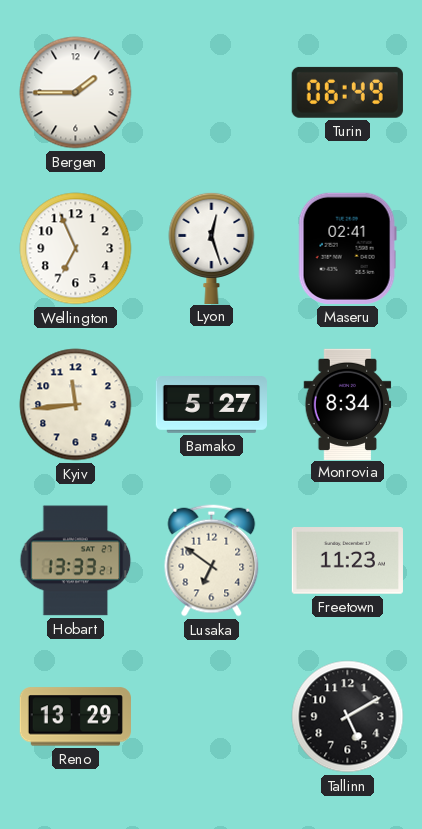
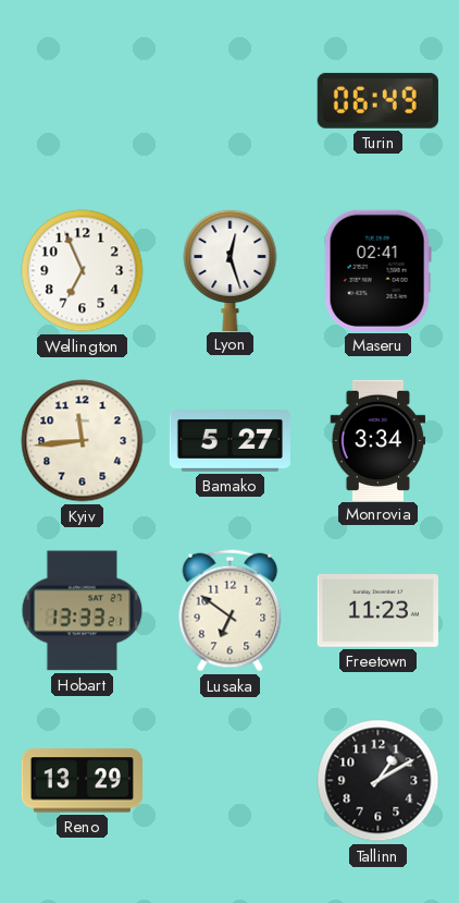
Bergen: 1:45 -> none (76, 93)
Monrovia: 8:34 -> 3:34 (379, 440)
Tallinn: 5:10 -> 1:10 (379, 781)
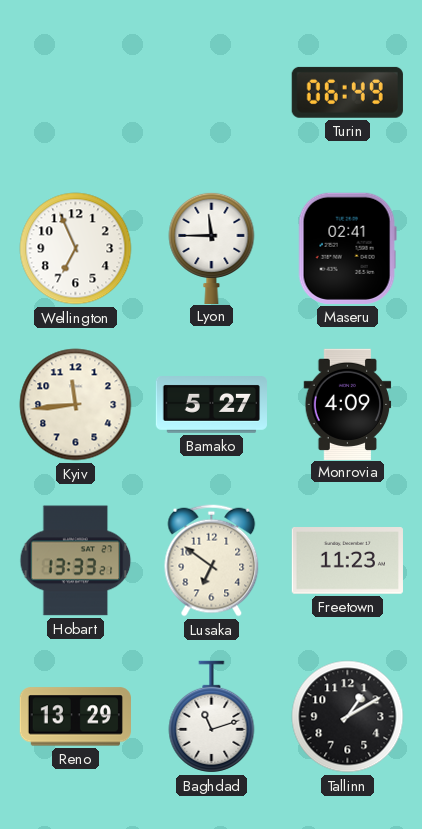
Lyon: 12:27 -> 11:45 (212, 247)
Monrovia: 3:34 -> 4:09 (348, 404)
Baghdad: none -> 11:12 (212, 717)
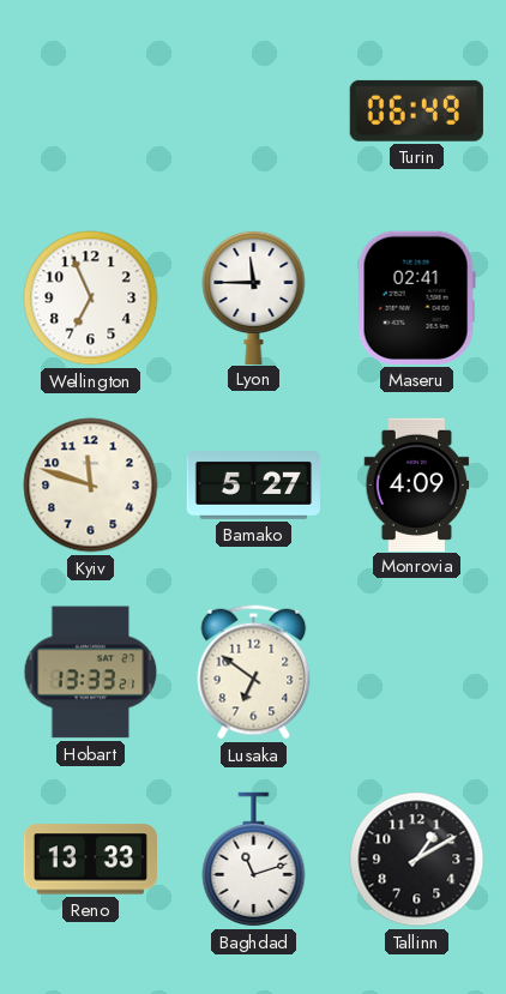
Kyiv: 11:44 -> 11:48 (91, 486)
Freetown: 11:23 -> none (347, 561)
Reno: 13:29 -> 13:33 (90, 860)
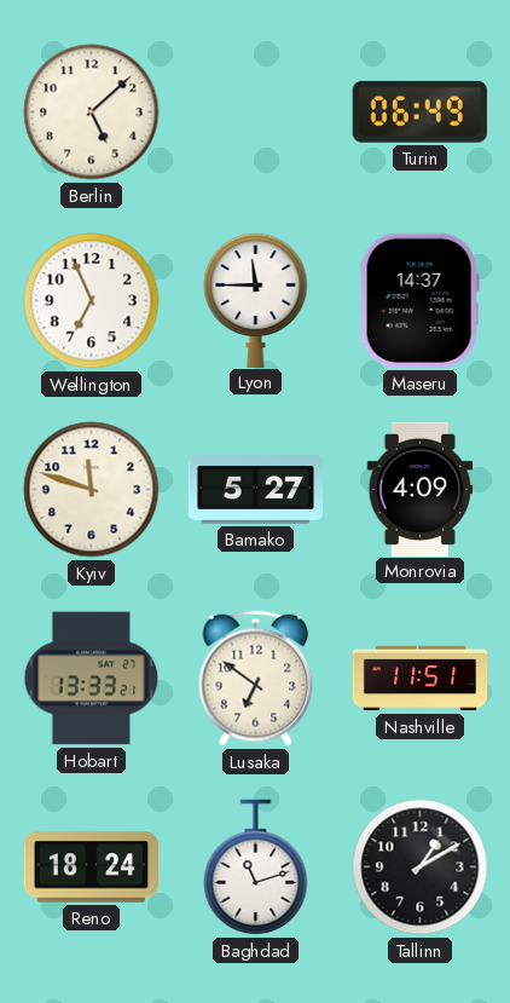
Berlin: none -> 5:08 (92, 113)
Maseru: 02:41 -> 14:37 (419, 300)
Nashville: none -> 11:51 (421, 679)
Reno: 13:33 -> 18:24 (91, 867)
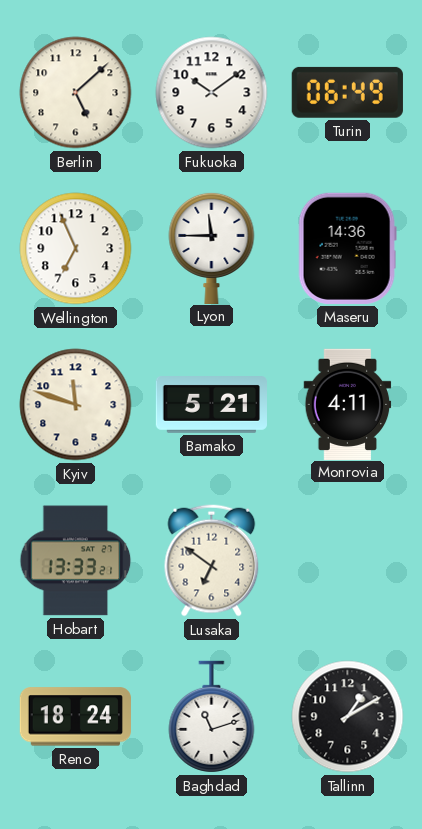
Fukuoka: none -> 10:09 (212, 93)
Maseru: 14:37 -> 14:36 (347, 248)
Bamako: 5:27 -> 5:21 (211, 405)
Monrovia: 4:09 -> 4:11 (348, 404)
Nashville: 11:51 -> none (421, 679)
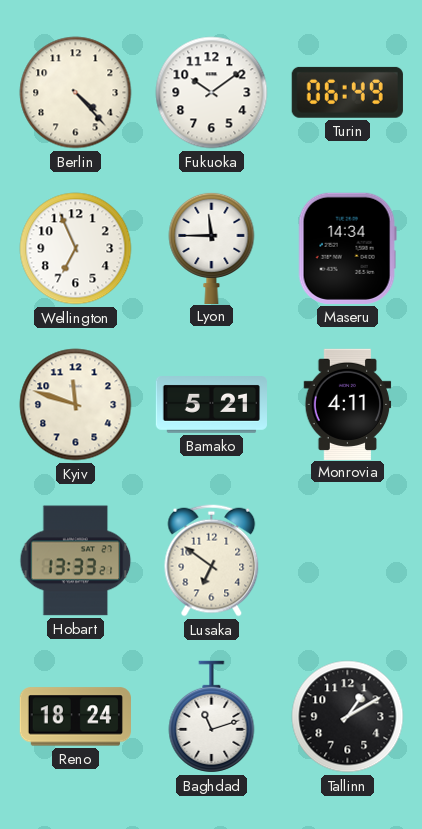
Berlin: 5:08 -> 4:23 (76, 93)
Maseru: 14:36 -> 14:34 (347, 248)
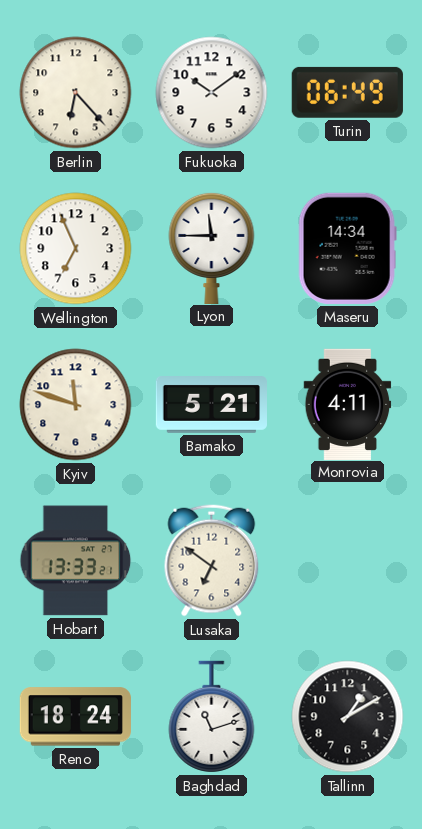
Berlin: 4:23 -> 6:23 (76, 93)
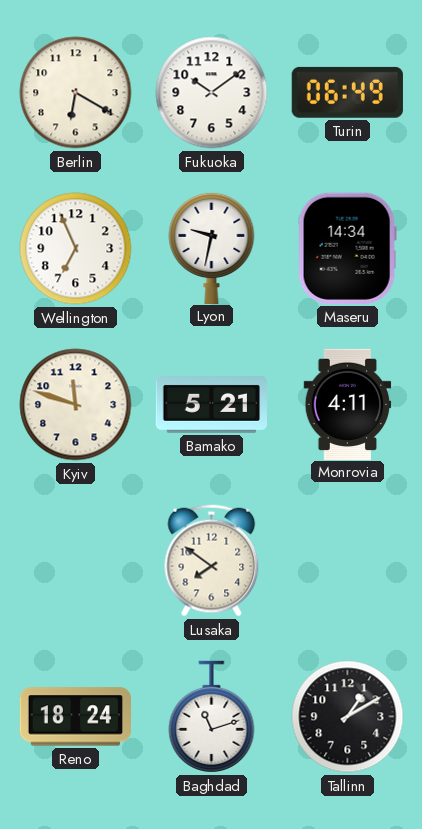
Berlin: 6:23 -> 6:20 (76, 93)
Lyon: 11:45 -> 9:32 (212, 247)
Hobart: 13:33 -> none (76, 561)
Lusaka: 6:51 -> 7:51 (212, 561)
